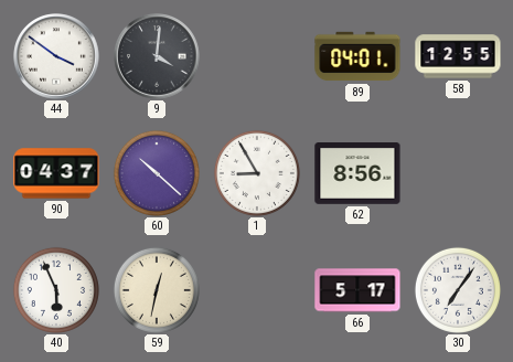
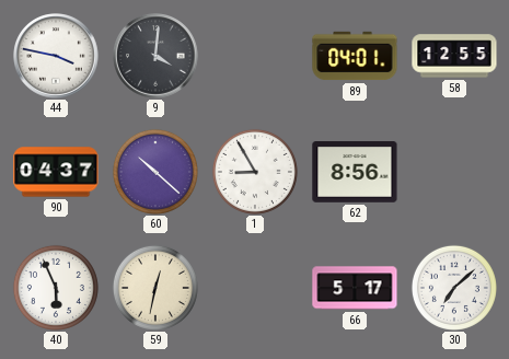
44: 3:51 -> 3:47 (56, 56)
30: 7:06 -> 7:08 (454, 288)
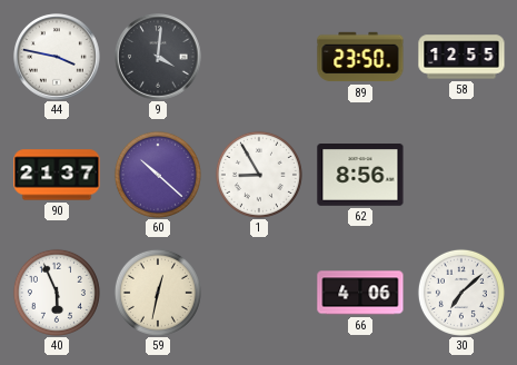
89: 04:01 -> 23:50 (360, 57)
90: 04:37 -> 21:37 (57, 175)
66: 5:17 -> 4:06 (360, 293)
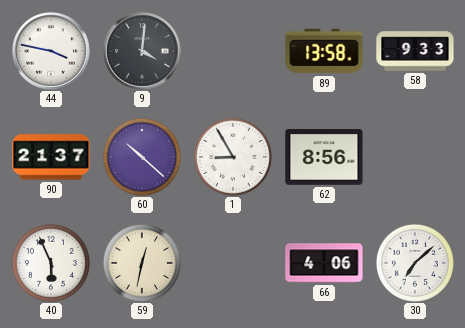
89: 23:50 -> 13:58 (324, 51)
58: 12:55 -> 9:33 (415, 51)
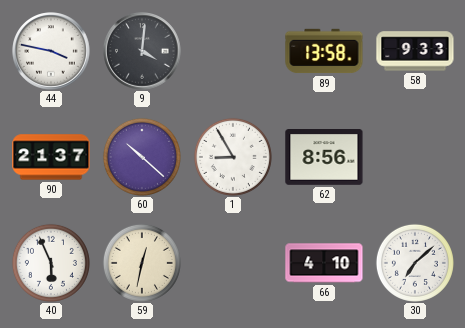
66: 4:06 -> 4:10 (324, 263)
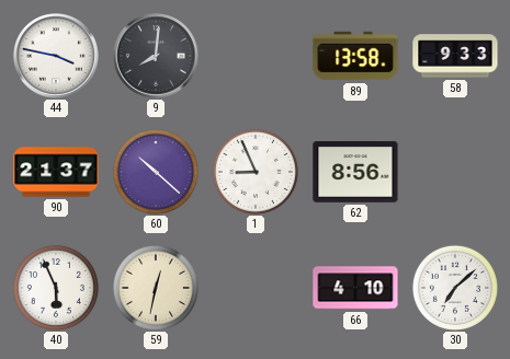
9: 4:01 -> 8:01 (156, 56)
1: 8:55 -> 8:56 (256, 172)
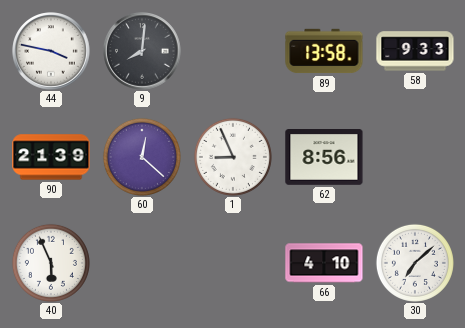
90: 21:37 -> 21:39 (51, 157)
60: 10:22 -> 12:22 (142, 157)
59: 12:32 -> none (156, 288)
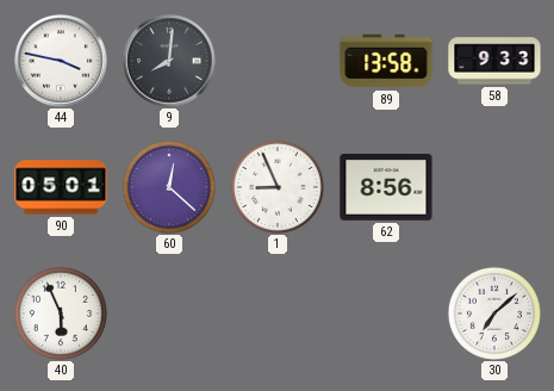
90: 21:39 -> 05:01 (61, 187)
66: 4:10 -> none (324, 263)
